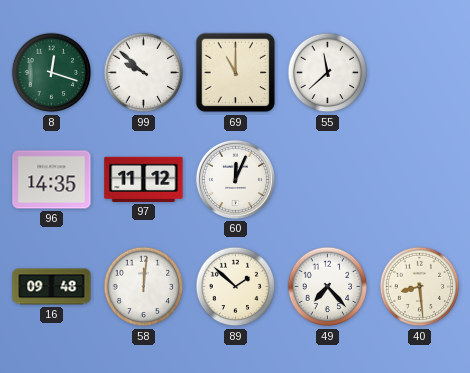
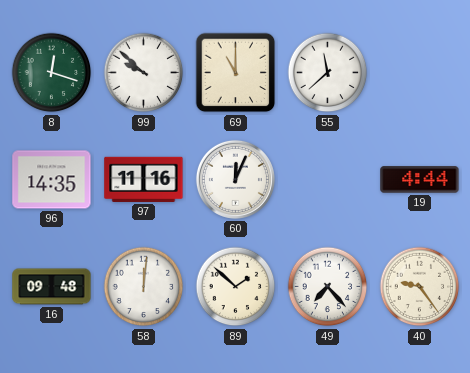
97: 11:12 -> 11:16 (144, 179)
19: none -> 4:44 (420, 180)
40: 8:29 -> 9:24 (420, 287)
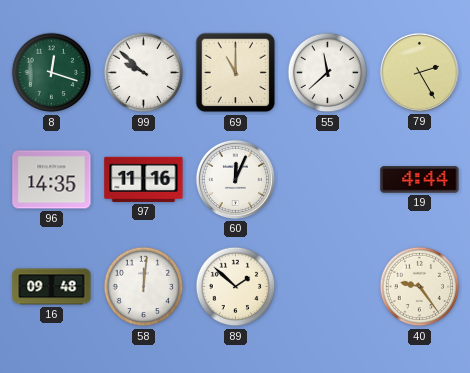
79: none -> 2:25 (419, 72)
49: 7:23 -> none (328, 287)
